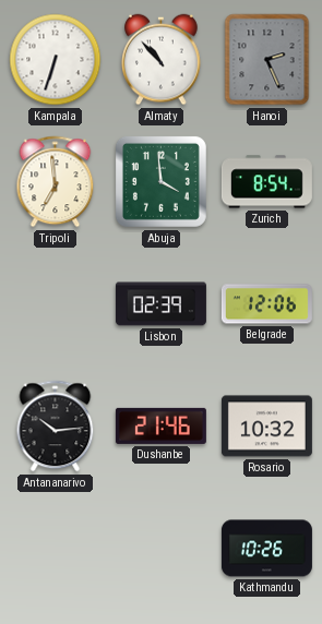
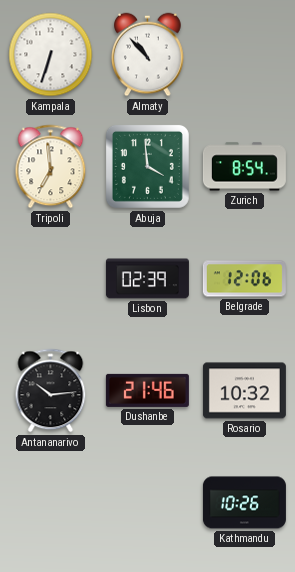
Hanoi: 2:26 -> none (267, 60)
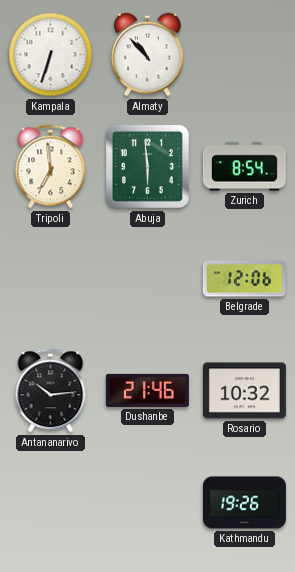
Abuja: 3:59 -> 5:59 (147, 166)
Lisbon: 02:39 -> none (147, 279)
Kathmandu: 10:26 -> 19:26 (244, 503)
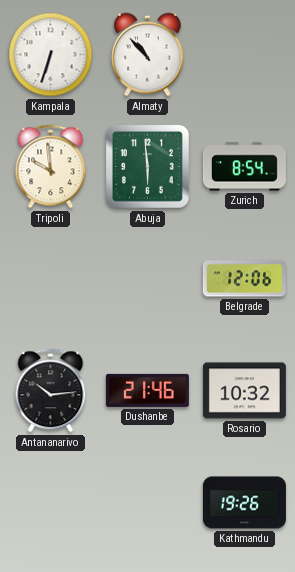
Tripoli: 6:59 -> 9:59 (51, 167)
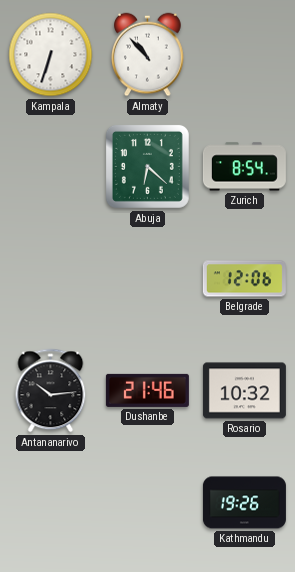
Tripoli: 9:59 -> none (51, 167)
Abuja: 5:59 -> 6:22 (147, 166)
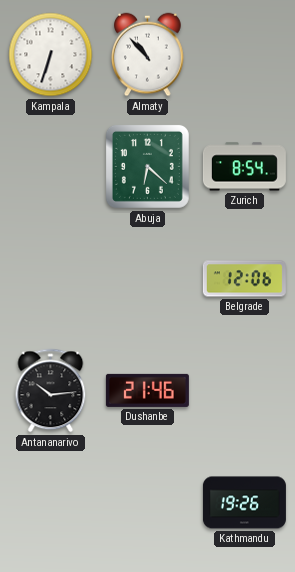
Rosario: 10:32 -> none (244, 391)
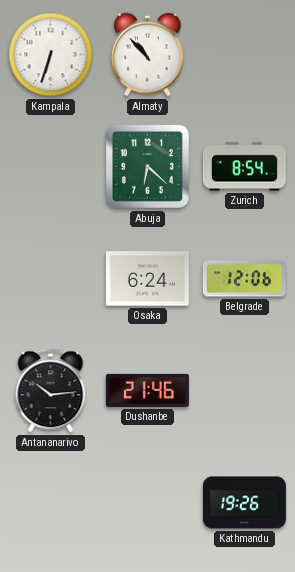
Osaka: none -> 6:24 (147, 279)
